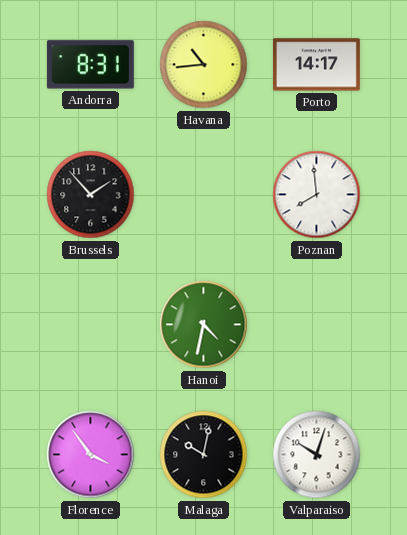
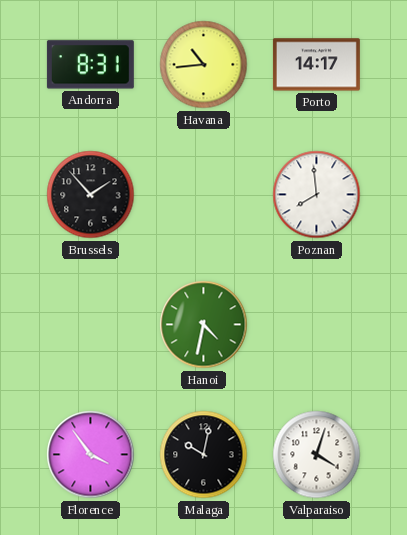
Valparaiso: 10:03 -> 4:03 (317, 455)
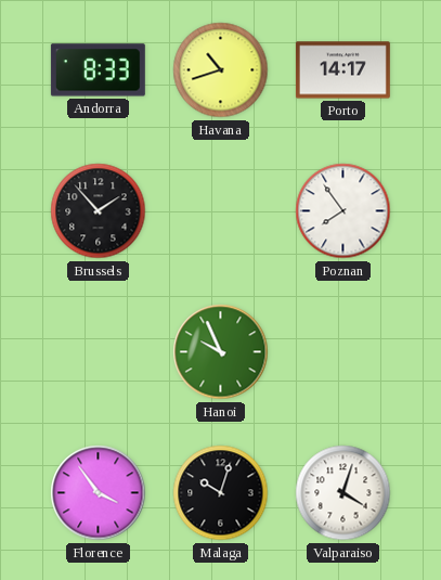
Andorra: 8:31 -> 8:33 (98, 70)
Havana: 10:44 -> 10:42 (221, 70)
Poznan: 7:59 -> 7:54 (343, 211)
Hanoi: 4:32 -> 9:56 (221, 352)
Malaga: 10:02 -> 10:03 (221, 493)
